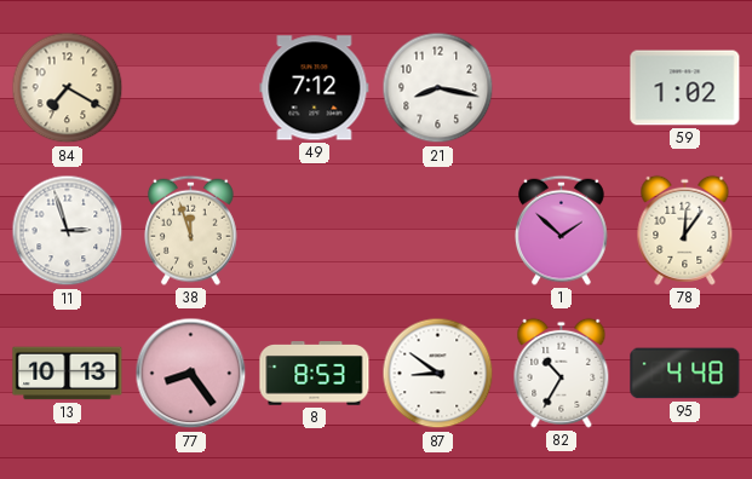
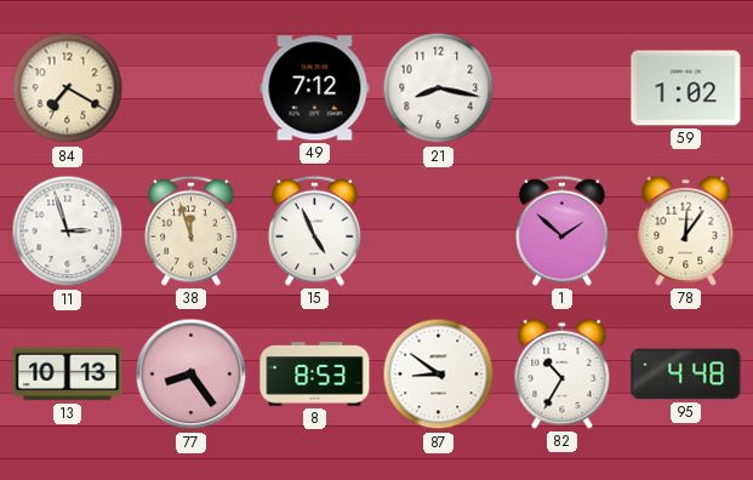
15: none -> 4:56 (315, 230)
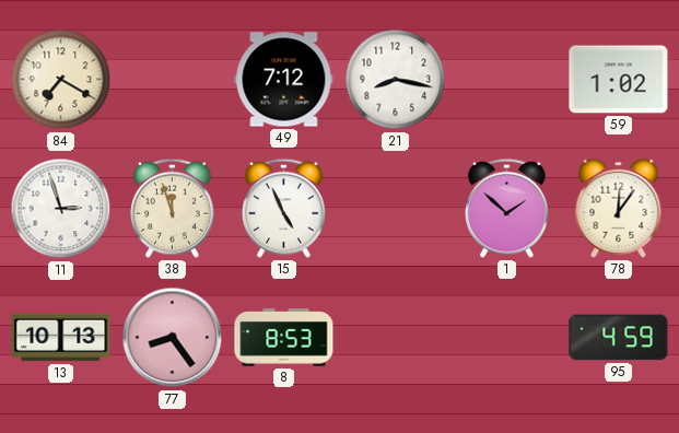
87: 8:51 -> none (439, 375)
82: 10:35 -> none (563, 373)
95: 4:48 -> 4:59 (619, 338)
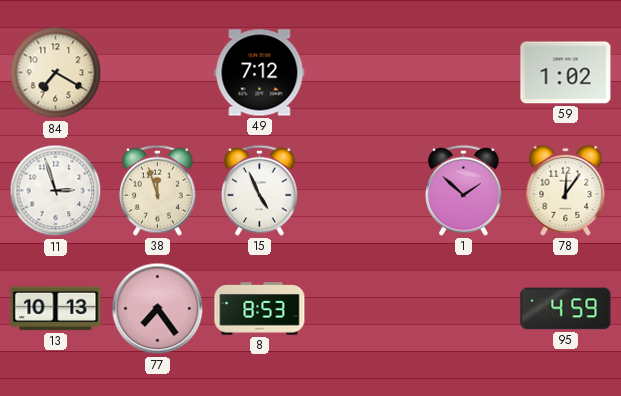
21: 8:17 -> none (396, 80)
77: 8:24 -> 7:24 (158, 309)
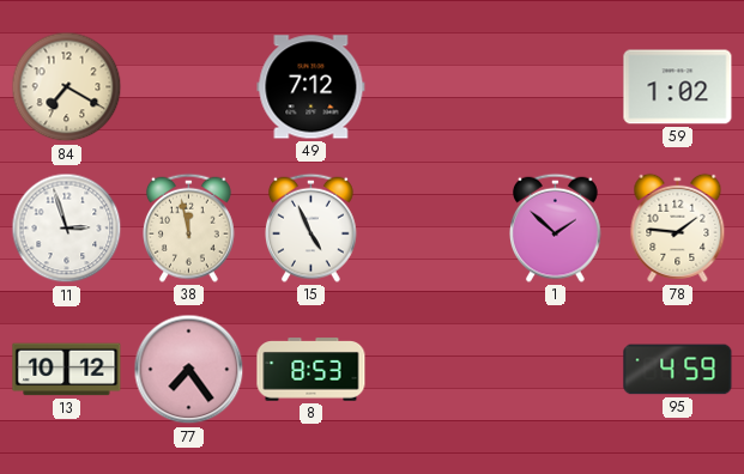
38: 11:57 -> 11:58 (189, 227)
78: 12:06 -> 1:46 (678, 227)
13: 10:13 -> 10:12 (67, 370)
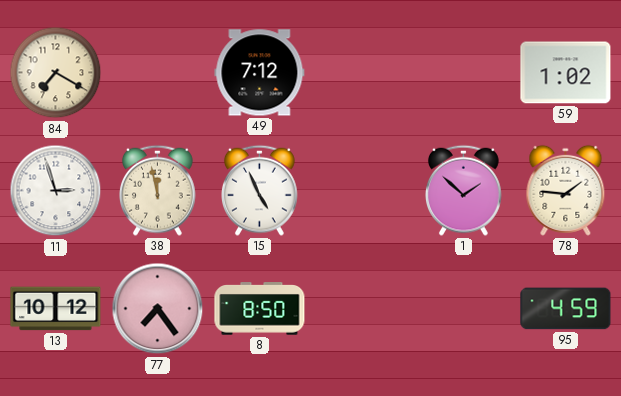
8: 8:53 -> 8:50 (260, 309)
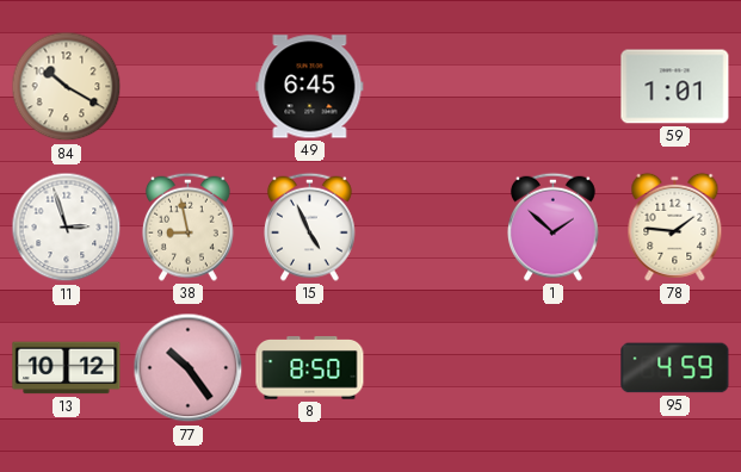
84: 7:20 -> 10:20 (67, 87)
49: 7:12 -> 6:45 (310, 87)
59: 1:02 -> 1:01 (675, 87)
38: 11:58 -> 8:58 (189, 226)
77: 7:24 -> 10:24 (189, 368)
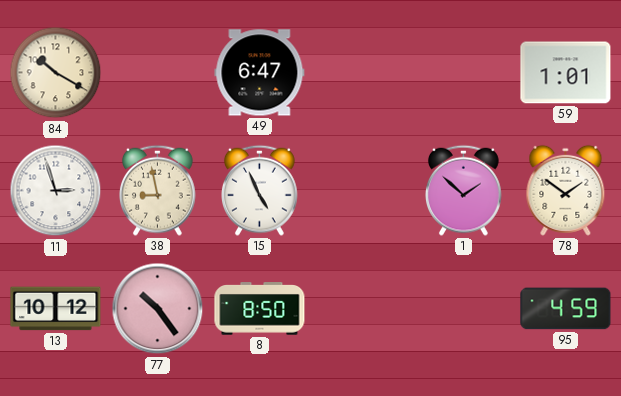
49: 6:45 -> 6:47 (260, 73)
78: 1:46 -> 1:51 (566, 190)
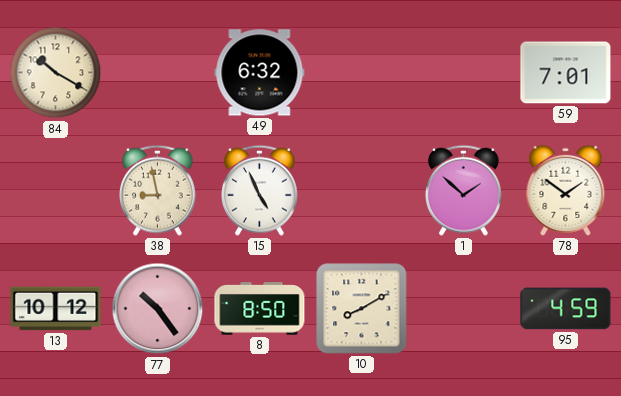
49: 6:47 -> 6:32 (260, 73)
59: 1:01 -> 7:01 (566, 73)
11: 2:57 -> none (56, 191)
10: none -> 8:10 (362, 309)
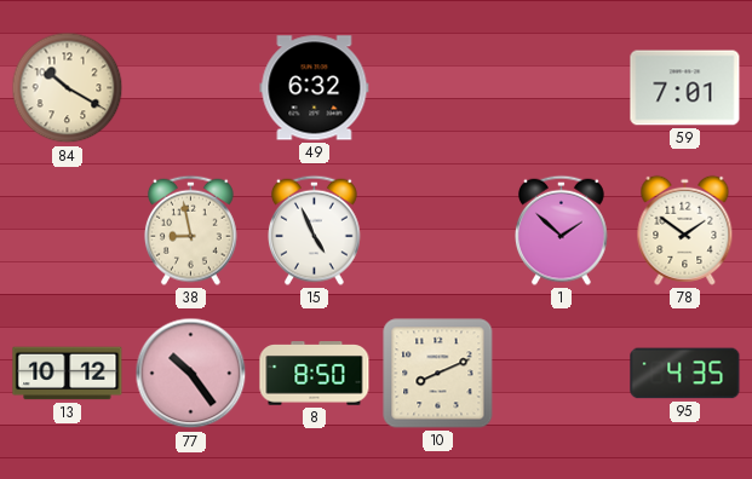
10: 8:10 -> 8:11 (438, 374)
95: 4:59 -> 4:35 (685, 374)
